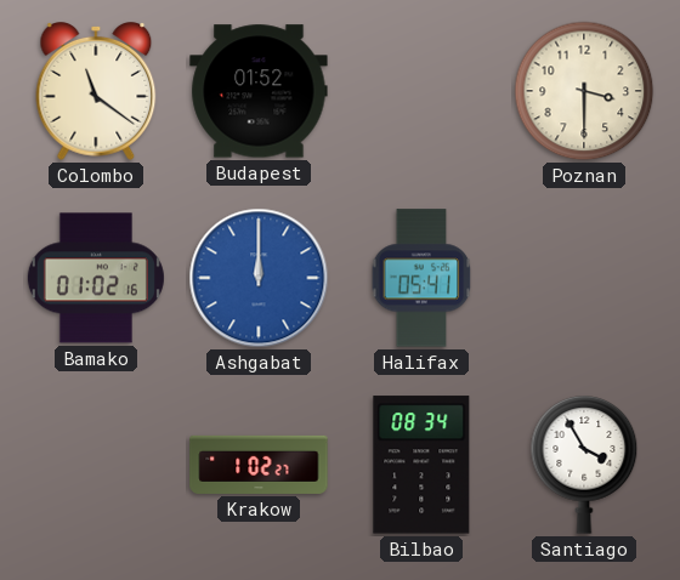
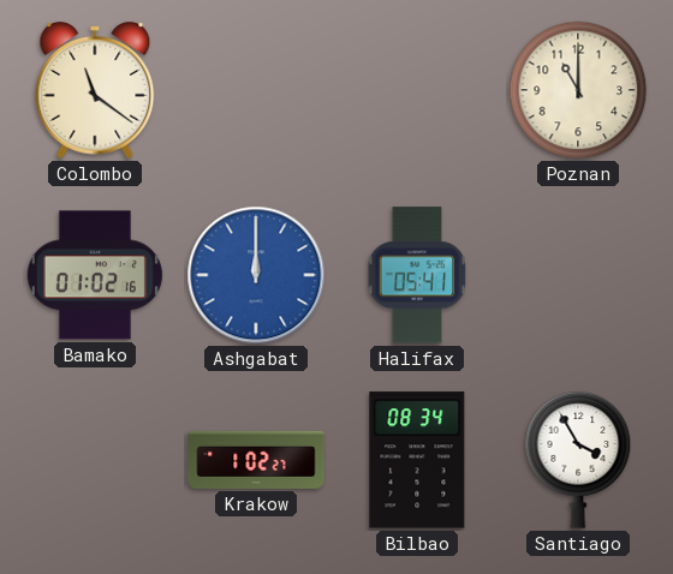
Budapest: 01:52 -> none (259, 91)
Poznan: 3:30 -> 11:00 (578, 90)
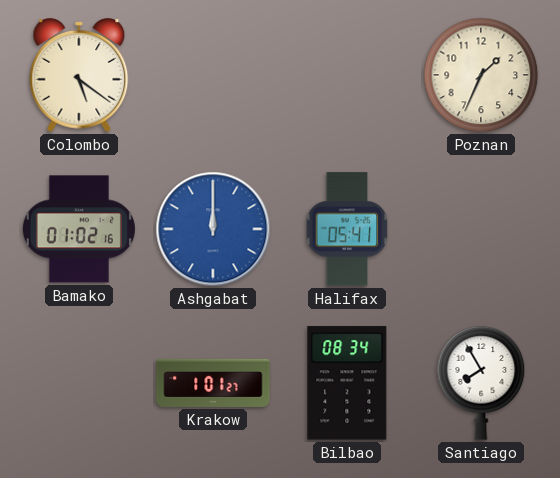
Colombo: 11:21 -> 5:21 (79, 76)
Poznan: 11:00 -> 1:34 (481, 75)
Krakow: 1:02 -> 1:01 (213, 383)
Santiago: 3:55 -> 7:55 (481, 383)
